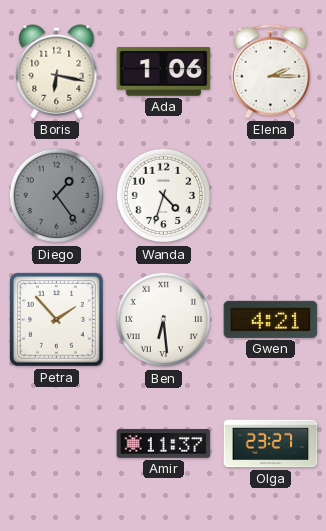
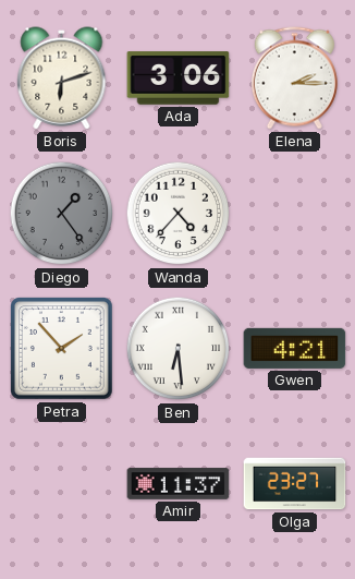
Boris: 6:17 -> 6:12 (62, 79)
Ada: 1:06 -> 3:06 (179, 79)
Wanda: 4:33 -> 4:37 (179, 214)
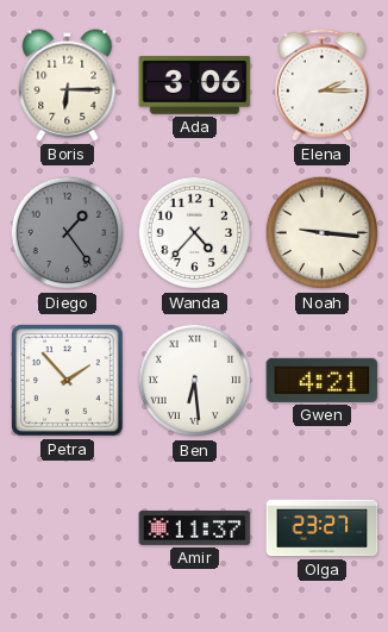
Boris: 6:12 -> 6:15 (68, 86)
Noah: none -> 9:16 (323, 233)
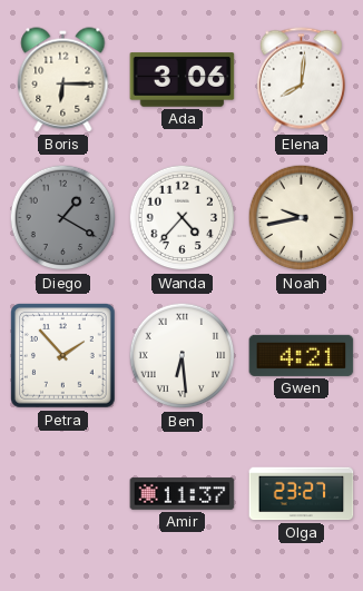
Elena: 2:15 -> 8:01 (301, 80)
Diego: 1:24 -> 1:20 (63, 218)
Noah: 9:16 -> 9:43 (302, 218)
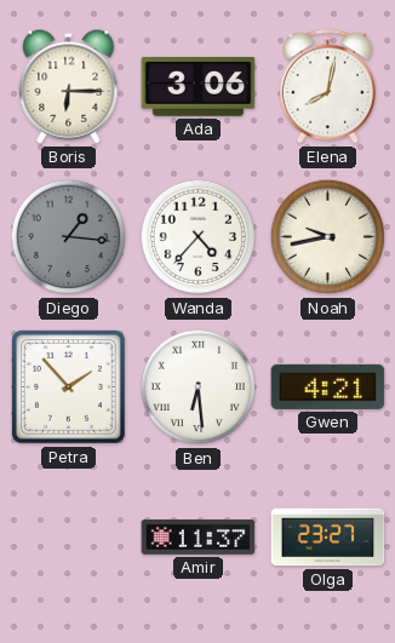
Elena: 8:01 -> 8:02 (327, 87)
Diego: 1:20 -> 1:16 (69, 237)
